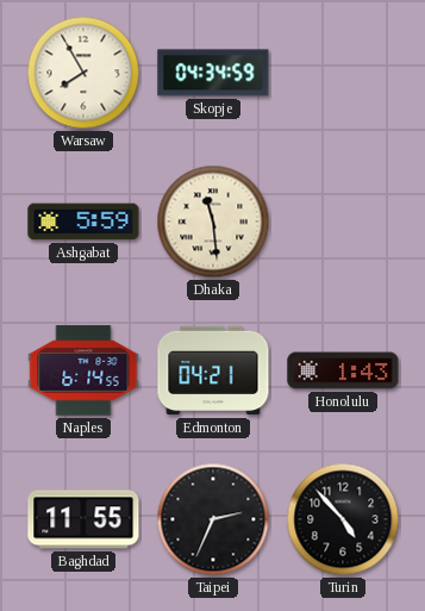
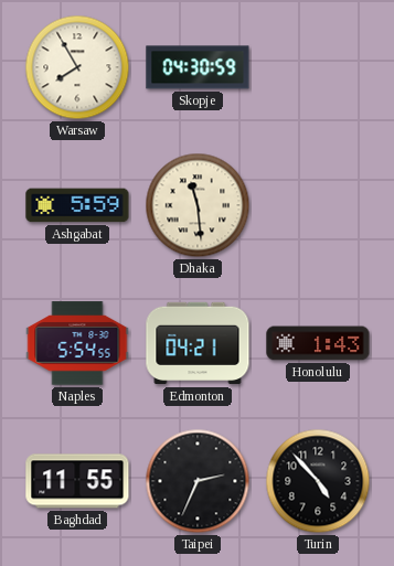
Skopje: 04:34 -> 04:30 (198, 67)
Naples: 6:14 -> 5:54 (77, 343)
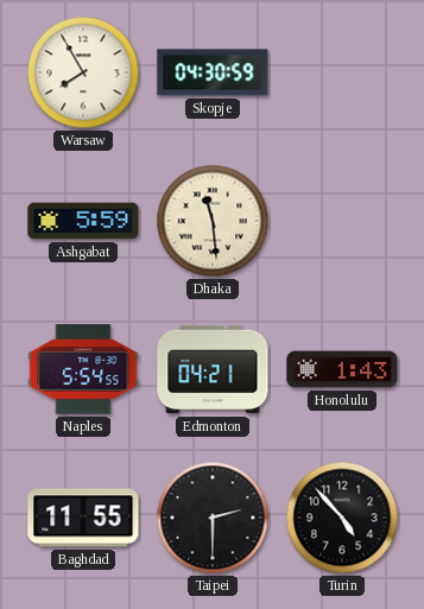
Taipei: 2:34 -> 2:30 (213, 518)
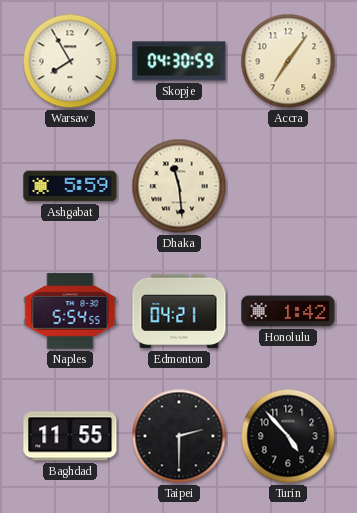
Accra: none -> 7:06 (288, 61)
Honolulu: 1:43 -> 1:42 (288, 311)
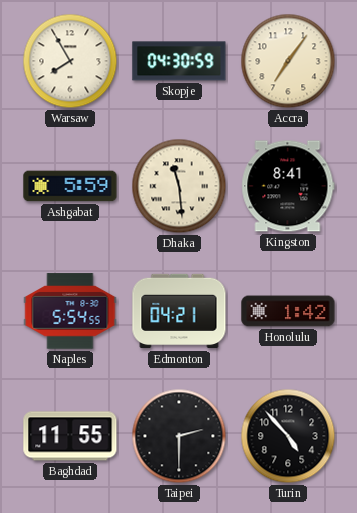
Kingston: none -> 8:41 (288, 186)
